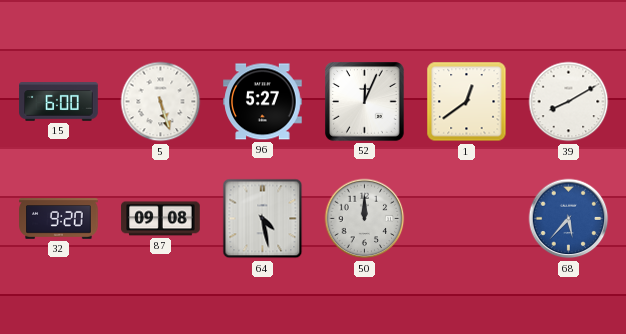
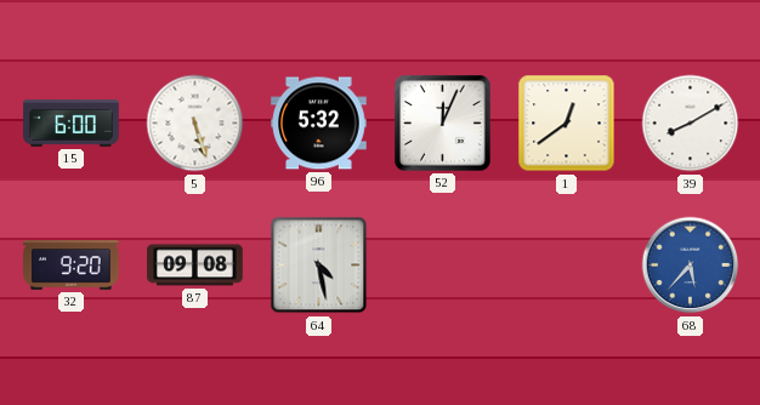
96: 5:27 -> 5:32 (319, 124)
50: 12:00 -> none (365, 219)
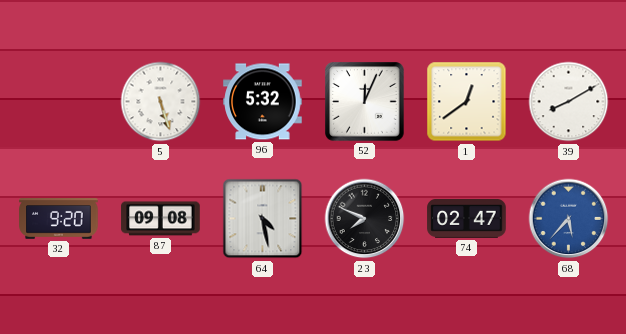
15: 6:00 -> none (72, 124)
23: none -> 7:49 (365, 219)
74: none -> 02:47 (467, 218)
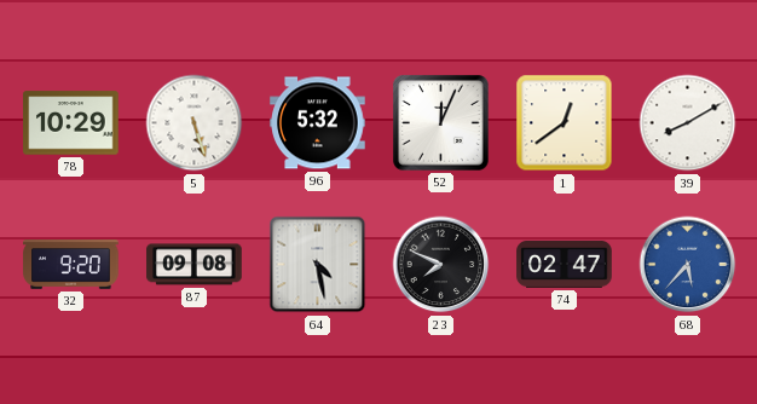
78: none -> 10:29 (71, 123)
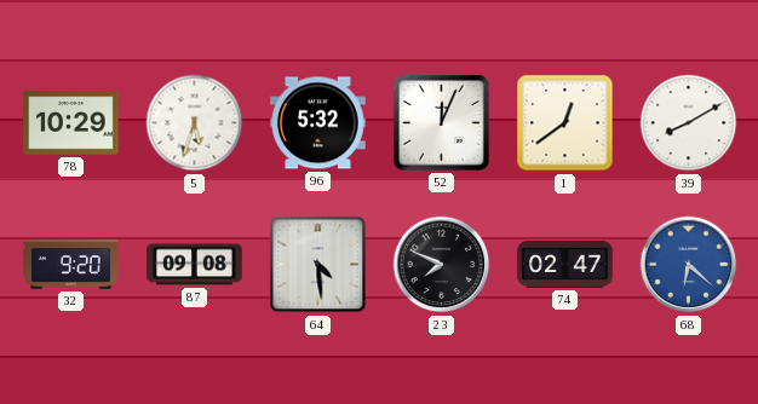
5: 5:27 -> 5:33 (195, 123)
64: 4:28 -> 4:29 (318, 265)
68: 5:37 -> 6:22 (689, 265)
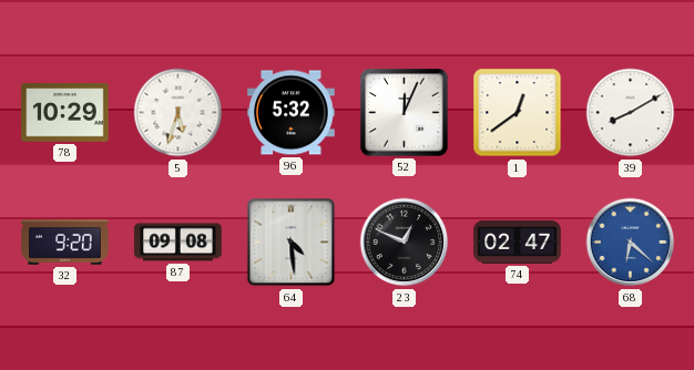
23: 7:49 -> 12:49 (405, 243)
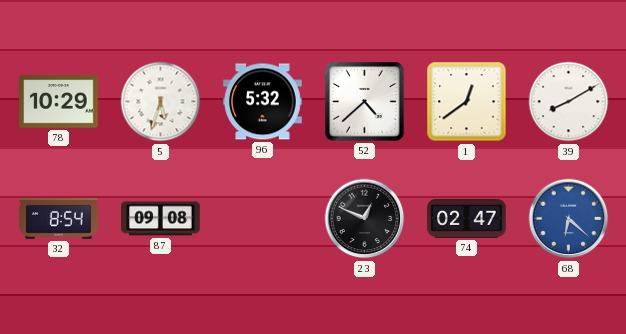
52: 12:04 -> 4:38 (365, 102)
32: 9:20 -> 8:54 (59, 219)
64: 4:29 -> none (292, 243)
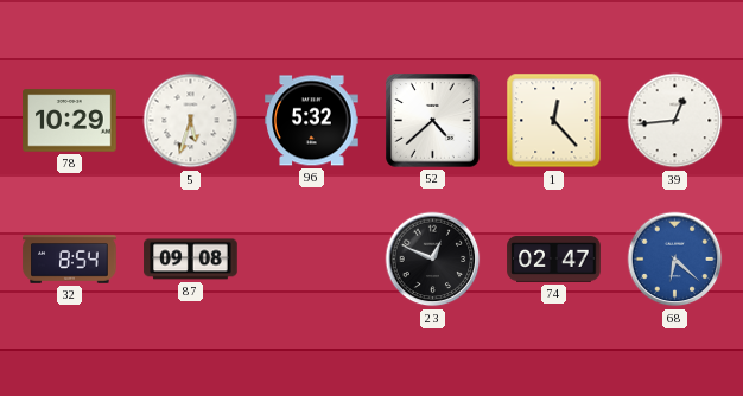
1: 12:39 -> 12:23 (554, 121)
39: 8:10 -> 12:44 (675, 121)
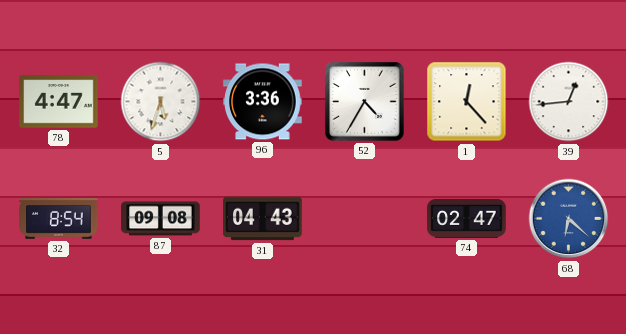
78: 10:29 -> 4:47 (59, 102)
96: 5:32 -> 3:36 (263, 102)
52: 4:38 -> 4:35 (365, 102)
31: none -> 04:43 (263, 219)
23: 12:49 -> none (433, 260)
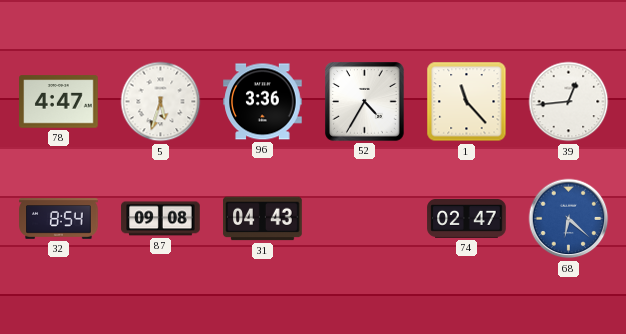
1: 12:23 -> 11:23 (467, 102)
